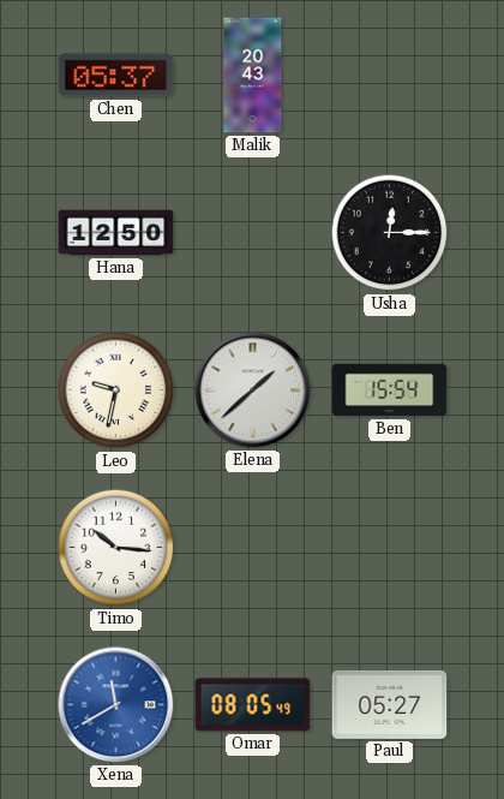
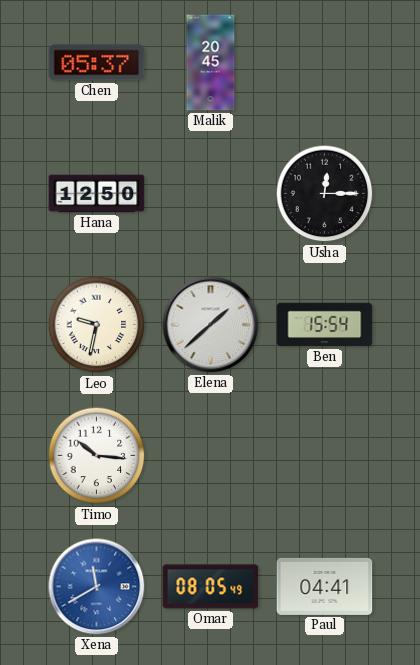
Malik: 20:43 -> 20:45 (211, 63)
Paul: 05:27 -> 04:41 (325, 586)
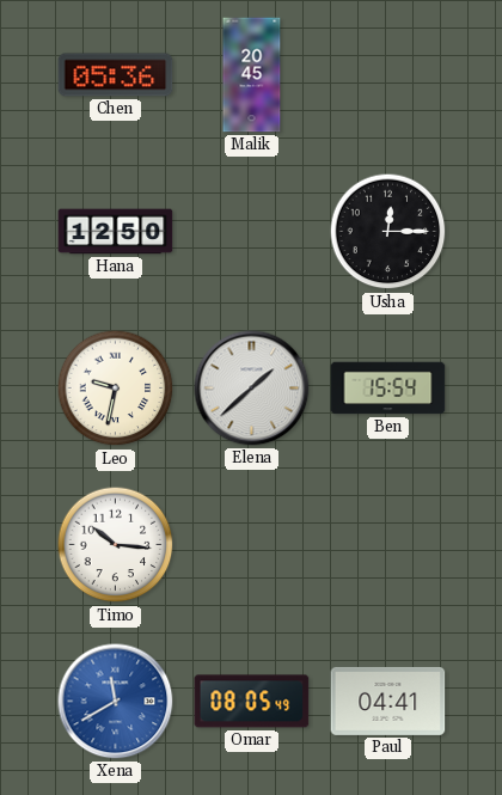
Chen: 05:37 -> 05:36 (116, 75)
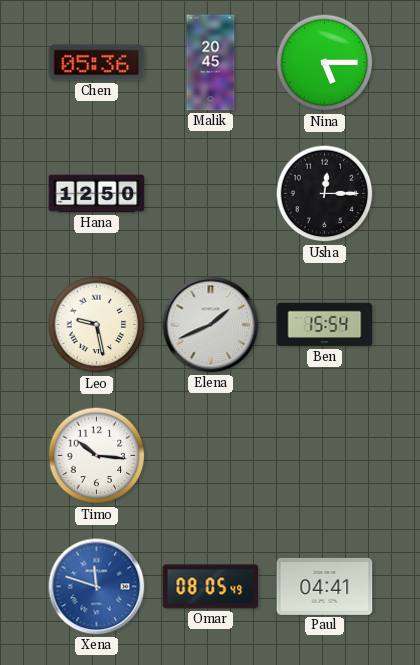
Nina: none -> 5:15 (325, 63)
Leo: 9:32 -> 9:28 (97, 325)
Elena: 1:38 -> 1:41 (211, 325)
Xena: 11:40 -> 11:48 (97, 587)
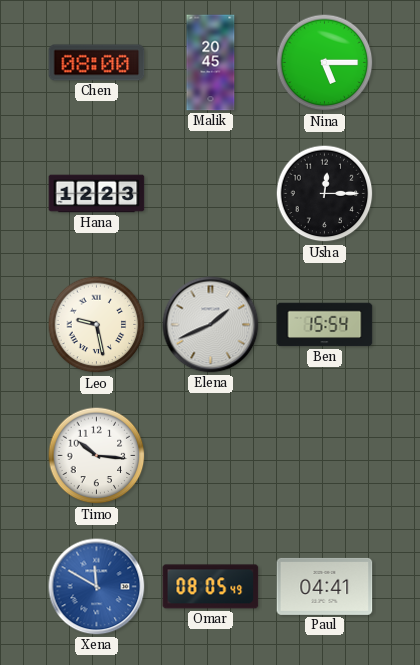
Chen: 05:36 -> 08:00 (97, 63)
Hana: 12:50 -> 12:23 (97, 194)
Xena: 11:48 -> 11:50 (97, 587)
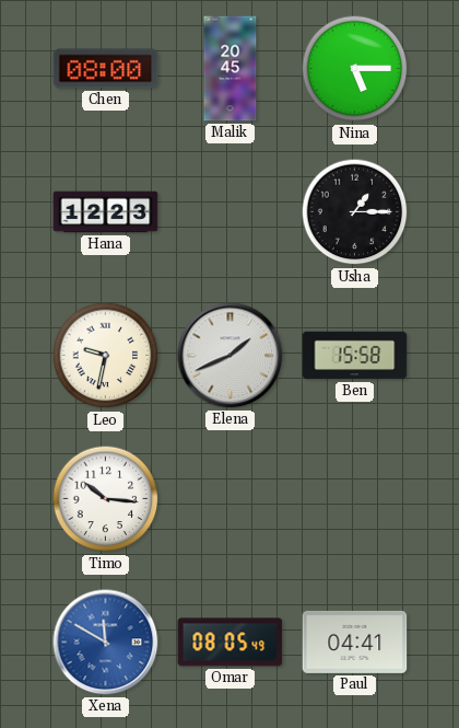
Usha: 12:15 -> 1:15 (355, 212)
Leo: 9:28 -> 9:32 (106, 356)
Ben: 15:54 -> 15:58 (355, 356)
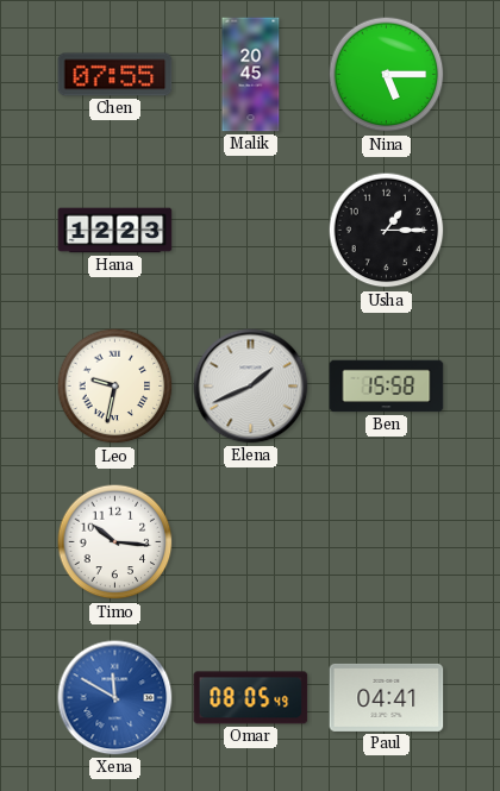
Chen: 08:00 -> 07:55 (115, 75)
